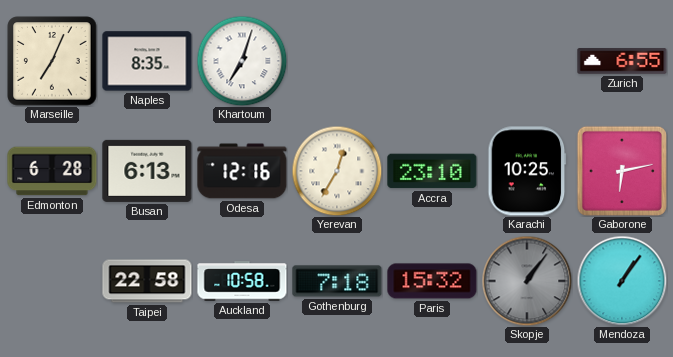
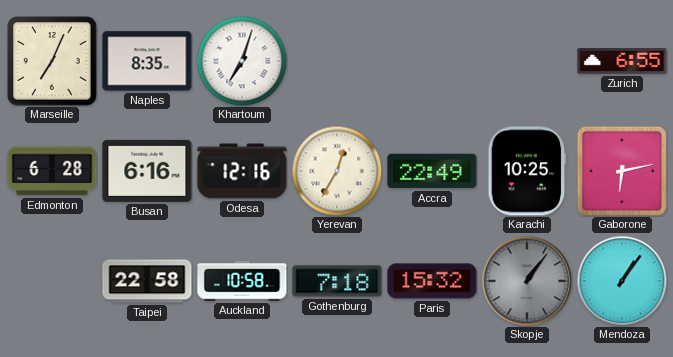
Busan: 6:13 -> 6:16 (147, 171)
Accra: 23:10 -> 22:49 (432, 171)
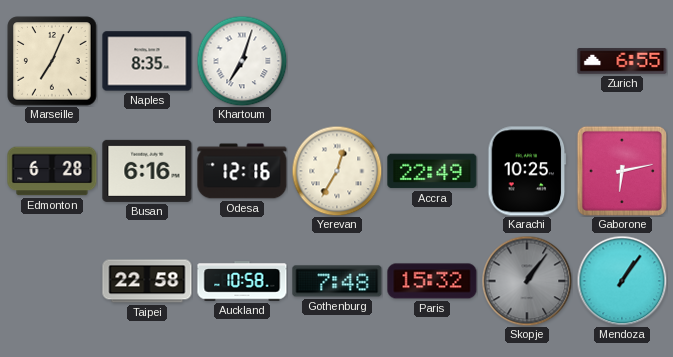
Gothenburg: 7:18 -> 7:48 (337, 281)
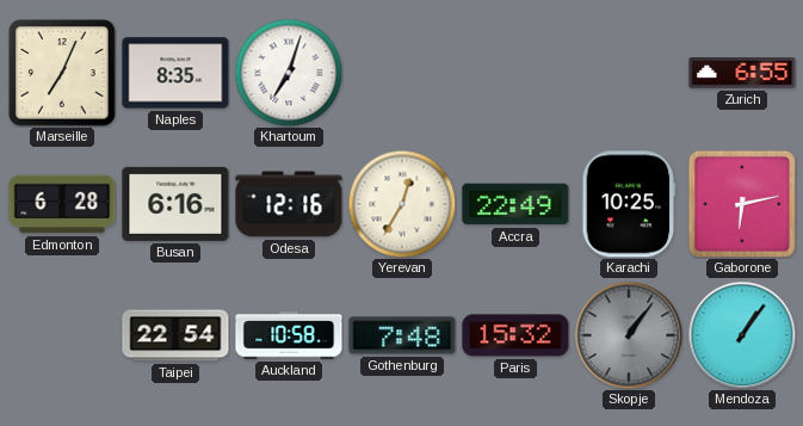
Taipei: 22:58 -> 22:54 (175, 335)
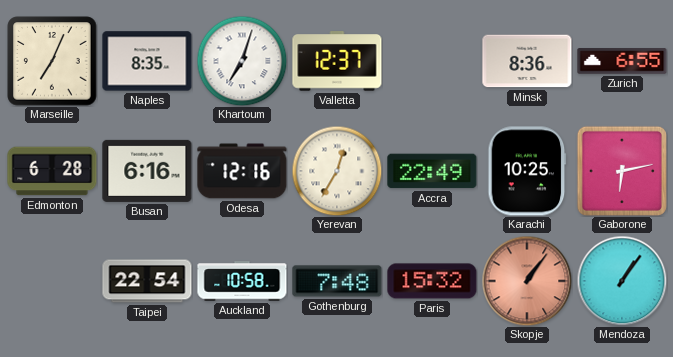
Valletta: none -> 12:37 (337, 61)
Minsk: none -> 8:36 (527, 61)
Skopje dial: grey -> salmon (527, 281)
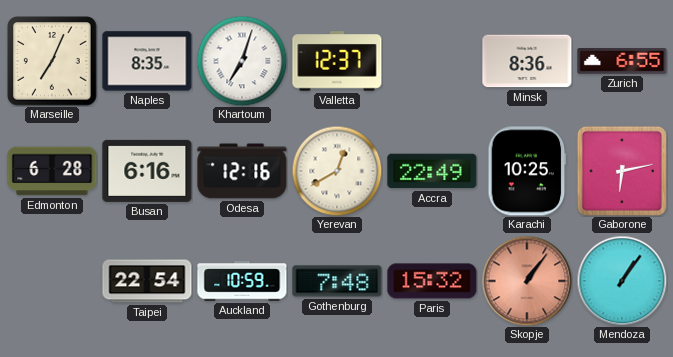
Yerevan: 12:35 -> 12:40 (337, 171)
Auckland: 10:58 -> 10:59 (242, 281)
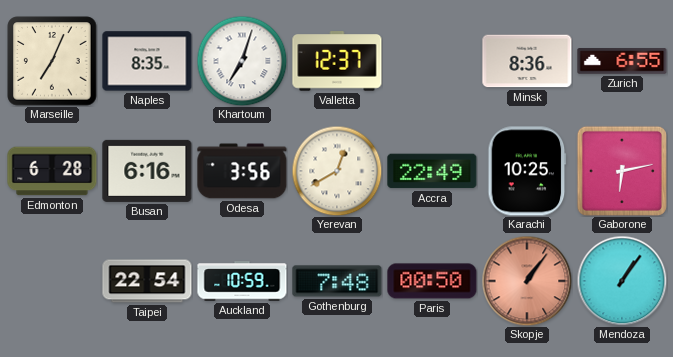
Odesa: 12:16 -> 3:56 (242, 171)
Paris: 15:32 -> 00:50 (432, 281)
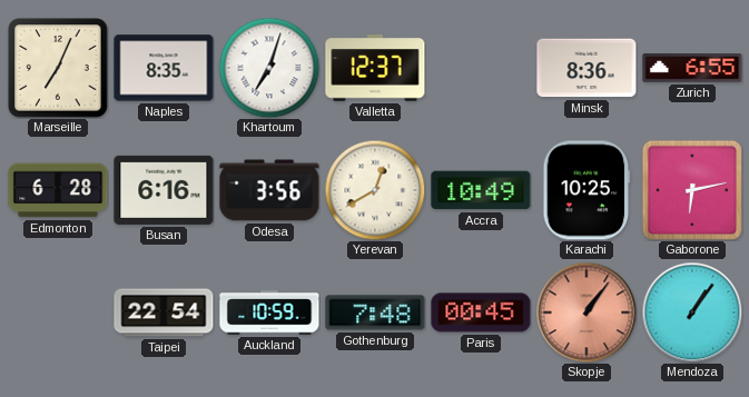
Accra: 22:49 -> 10:49 (481, 190)
Paris: 00:50 -> 00:45 (481, 312)
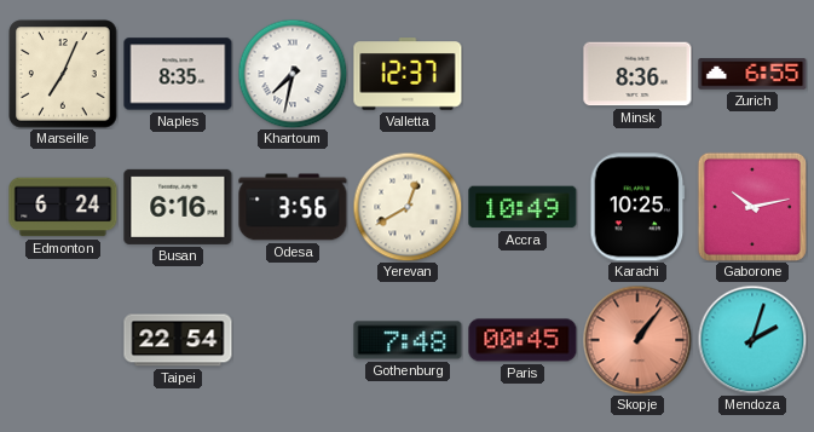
Khartoum: 7:03 -> 7:32 (293, 74)
Edmonton: 6:28 -> 6:24 (63, 207)
Gaborone: 6:13 -> 10:13 (752, 207)
Auckland: 10:59 -> none (269, 312)
Mendoza: 1:06 -> 2:03 (752, 340)
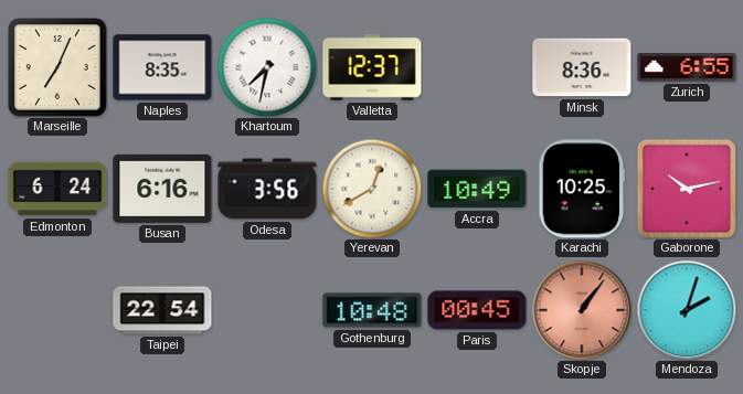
Gothenburg: 7:48 -> 10:48 (372, 310)
